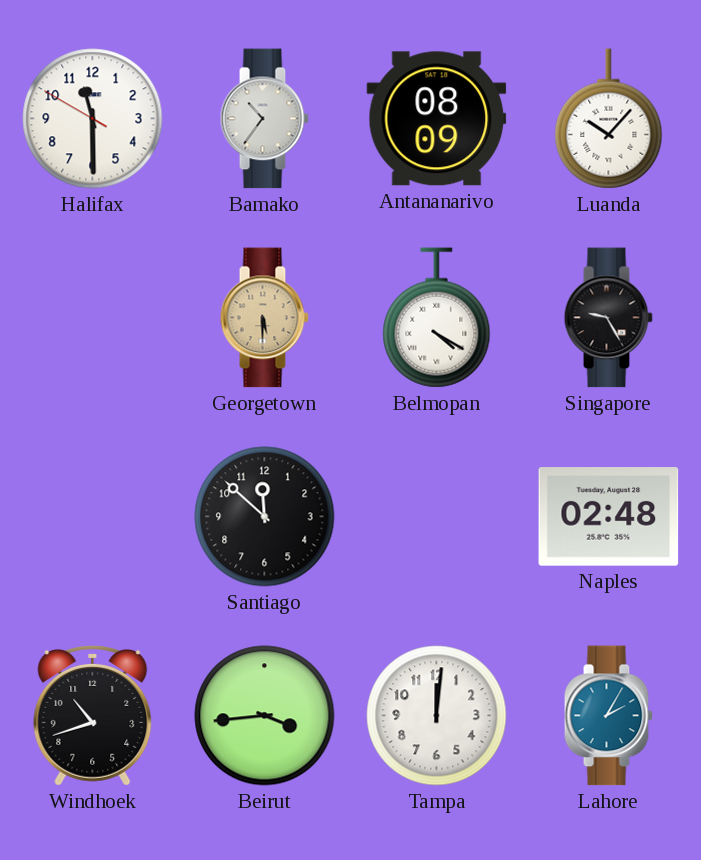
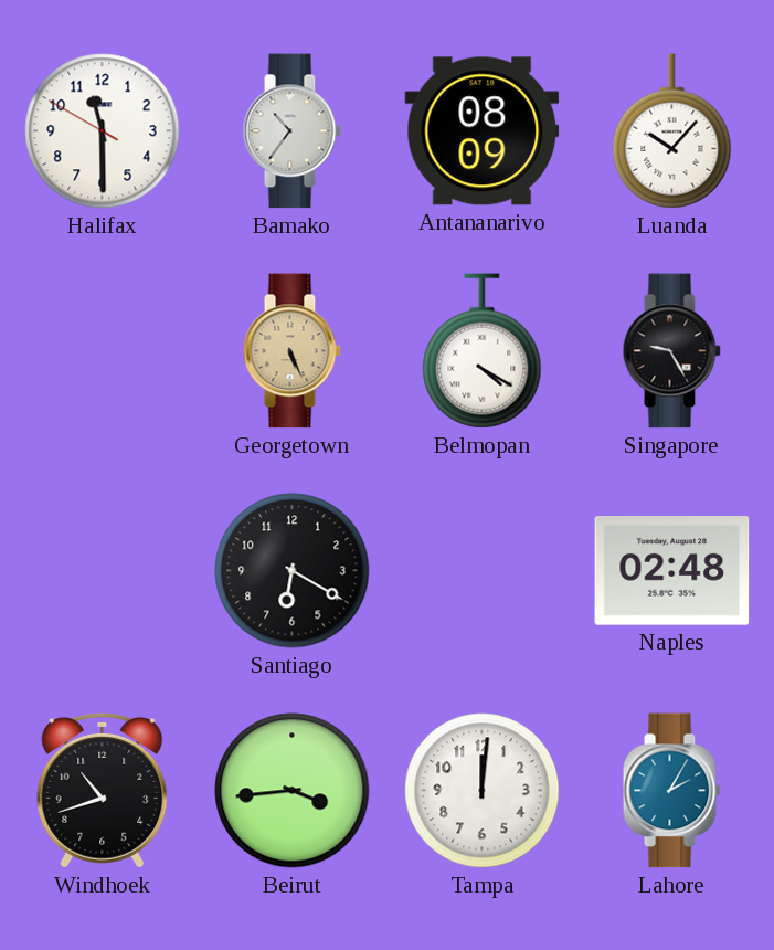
Georgetown: 5:30 -> 5:26 (291, 351)
Santiago: 11:52 -> 6:20 (293, 571)
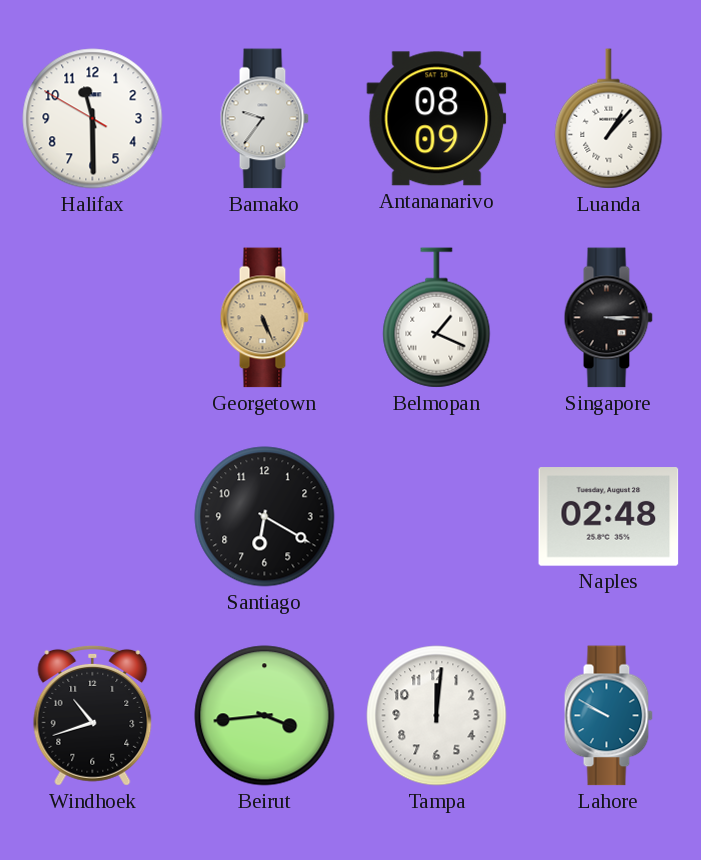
Bamako: 10:36 -> 9:36 (264, 119)
Luanda: 10:07 -> 1:07 (609, 119)
Belmopan: 4:20 -> 1:19 (437, 318)
Singapore: 9:25 -> 3:15 (608, 318)
Lahore: 2:05 -> 9:50 (608, 716)
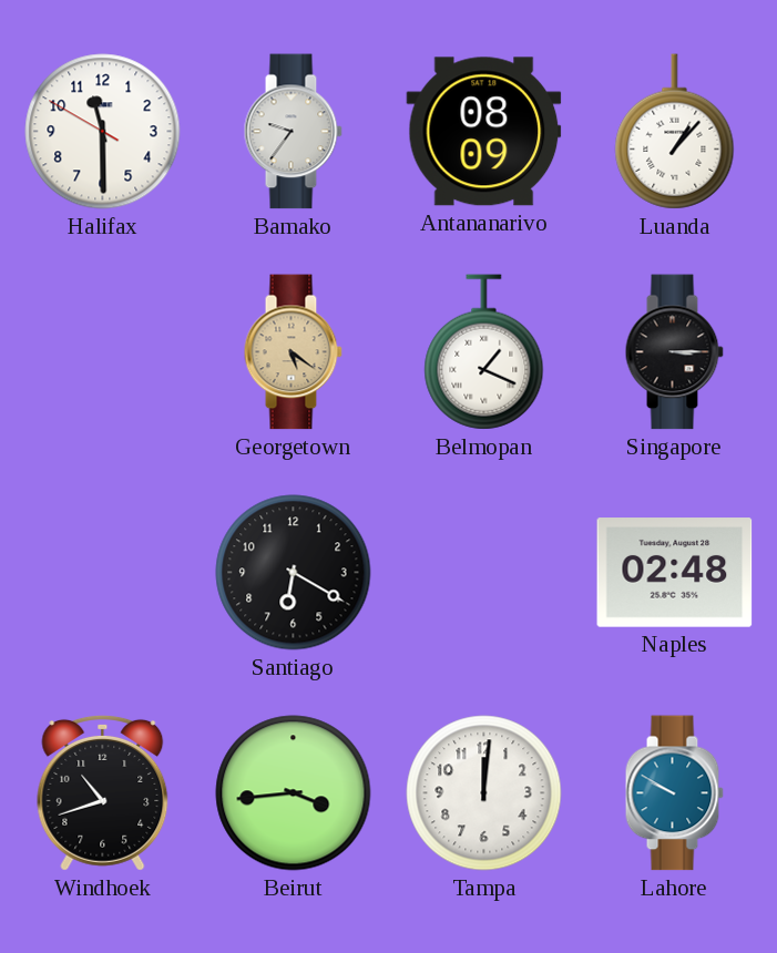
Georgetown: 5:26 -> 5:21 (293, 352)
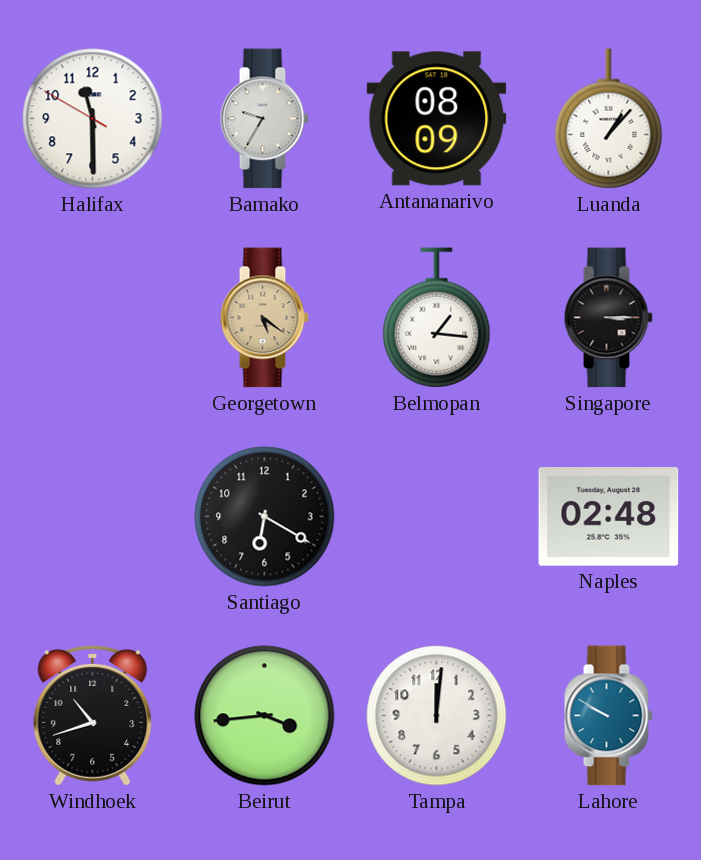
Bamako: 9:36 -> 9:35 (264, 119)
Belmopan: 1:19 -> 1:16 (437, 318)
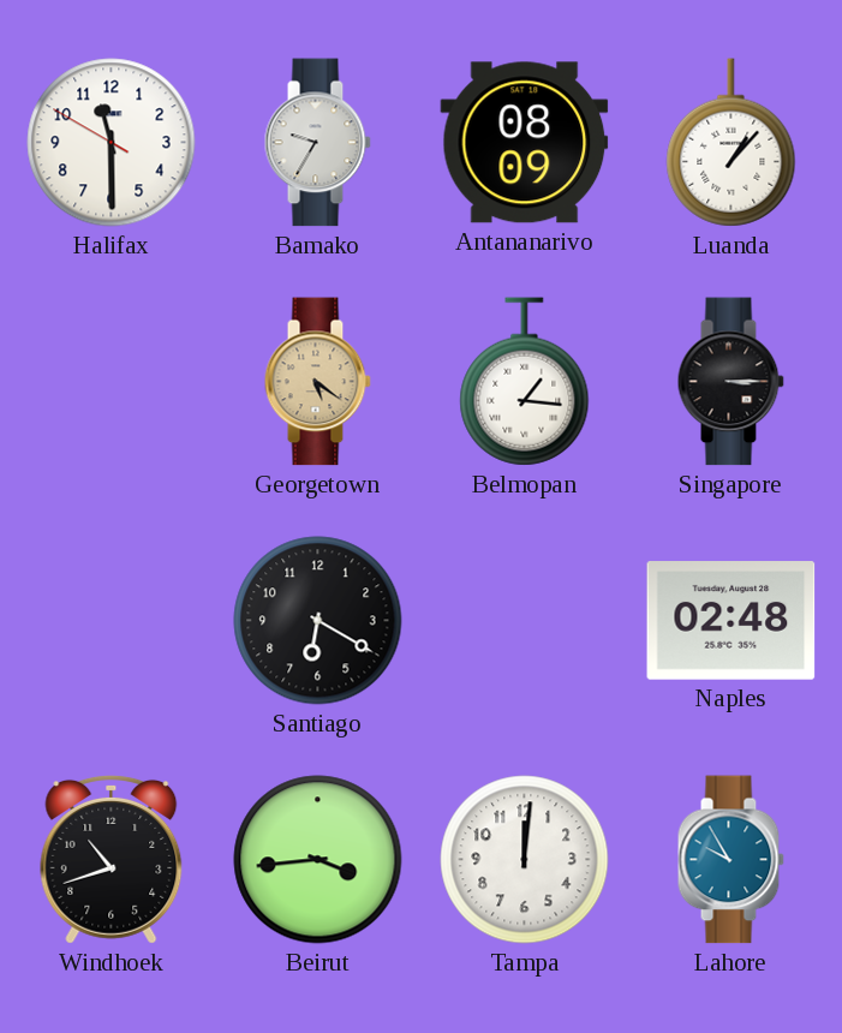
Lahore: 9:50 -> 9:55 (730, 860)
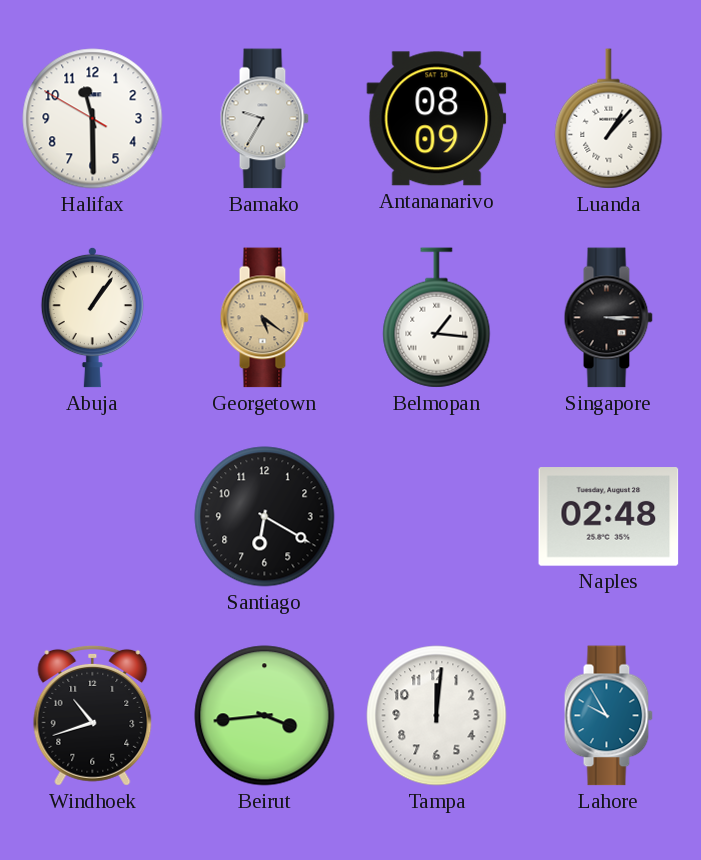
Abuja: none -> 1:06 (92, 317)
